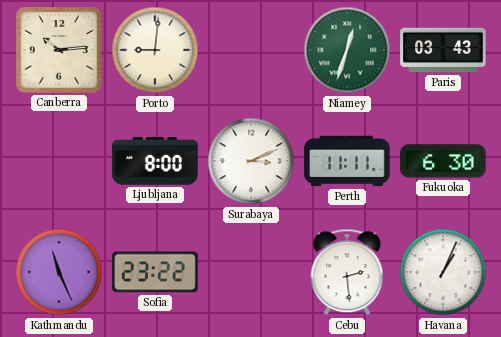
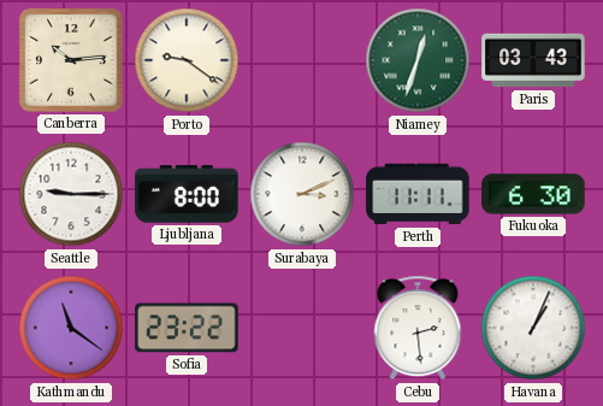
Porto: 9:01 -> 9:21 (187, 60)
Seattle: none -> 9:15 (71, 194)
Kathmandu: 11:26 -> 11:21 (71, 328)
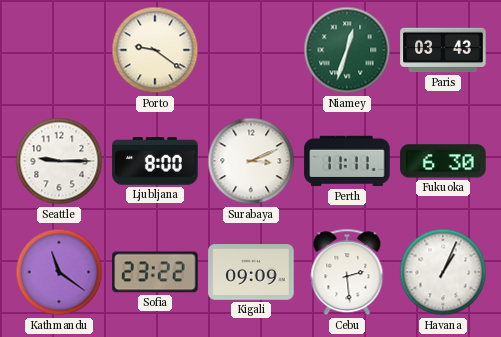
Canberra: 10:14 -> none (71, 60)
Kigali: none -> 09:09 (251, 272)
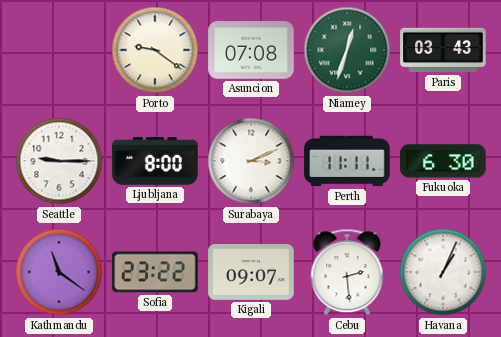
Asuncion: none -> 07:08 (251, 50)
Kigali: 09:09 -> 09:07 (251, 272)
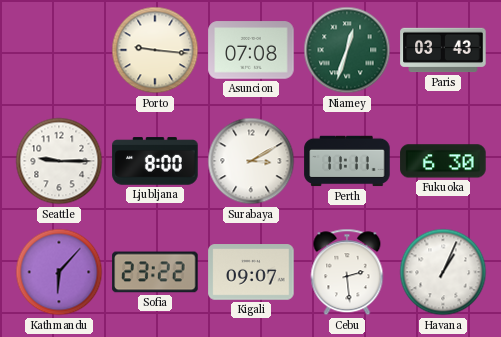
Porto: 9:21 -> 9:16 (155, 50)
Surabaya: 3:11 -> 3:10 (251, 161)
Kathmandu: 11:21 -> 6:07 (59, 272)
